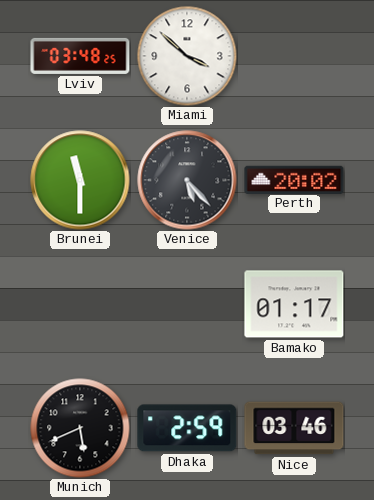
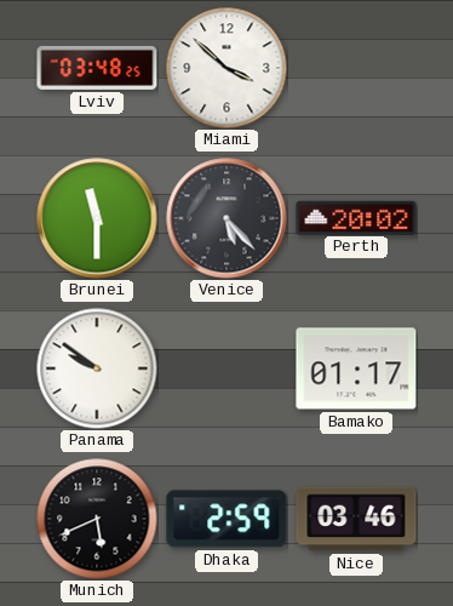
Panama: none -> 9:51 (97, 368)
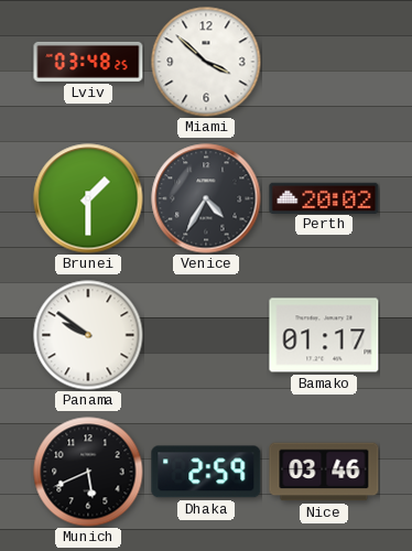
Brunei: 11:30 -> 1:30 (88, 198)
Venice: 5:23 -> 4:35 (206, 198)
